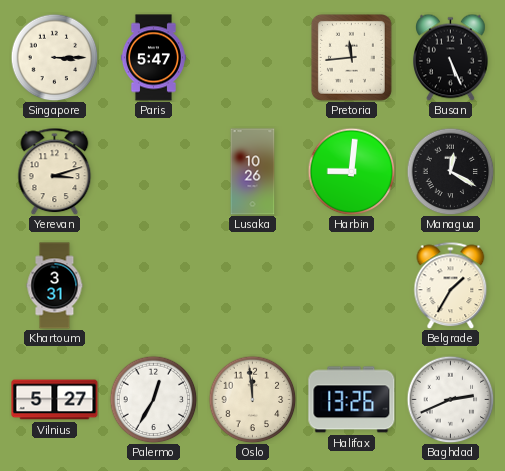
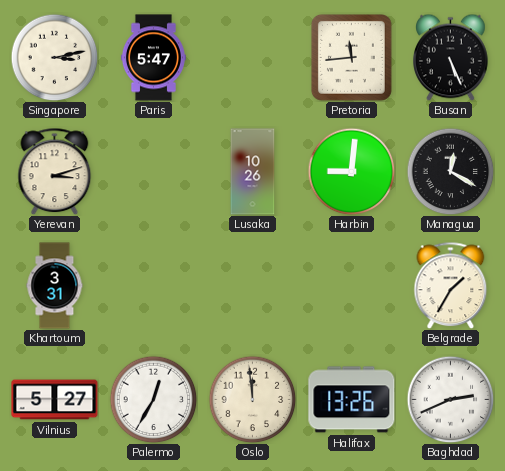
Singapore: 3:15 -> 3:13 (54, 57)
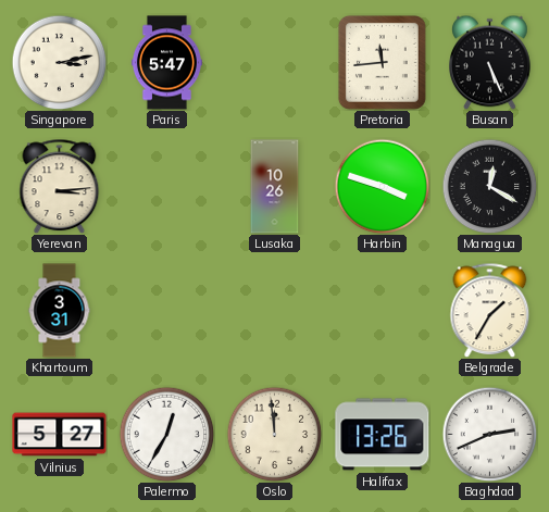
Yerevan: 3:12 -> 3:14 (60, 186)
Harbin: 9:01 -> 3:48 (382, 186)
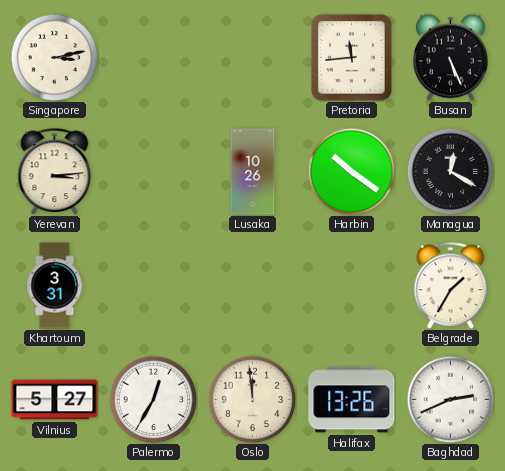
Paris: 5:47 -> none (166, 63)
Harbin: 3:48 -> 10:21 (351, 171)
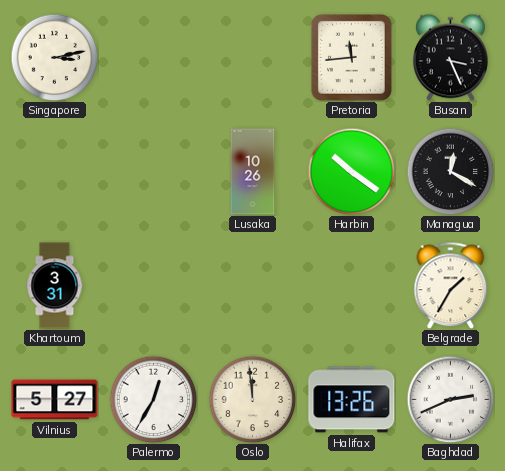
Busan: 5:26 -> 3:26 (451, 57)
Yerevan: 3:14 -> none (55, 171)
